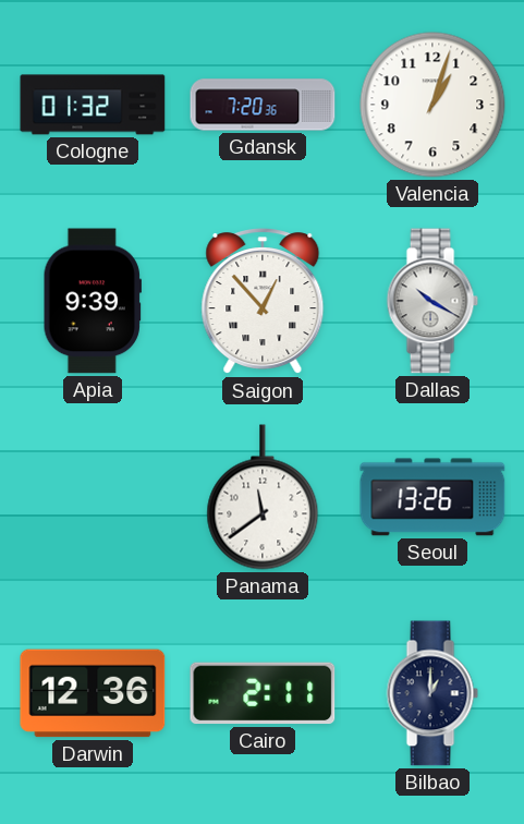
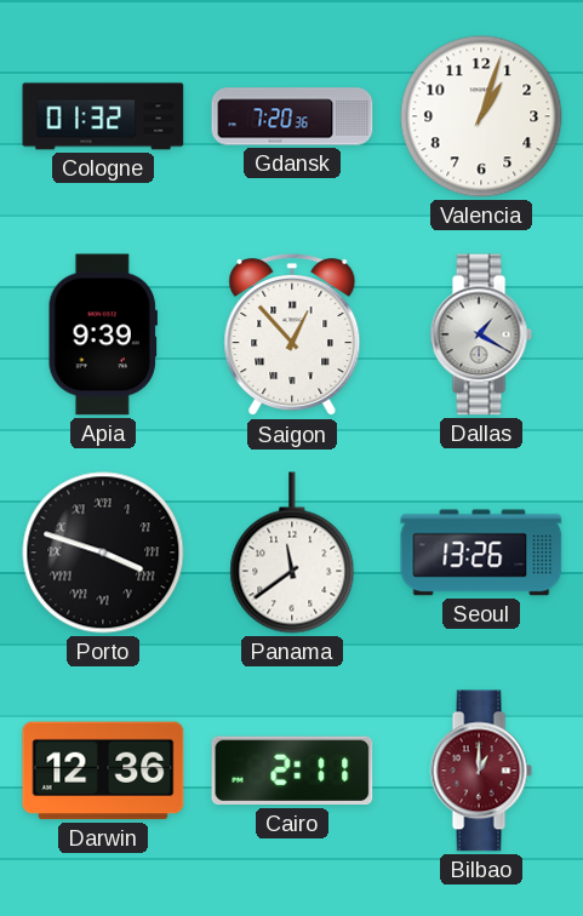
Dallas: 10:20 -> 1:20 (481, 334)
Porto: none -> 3:48 (103, 553)
Bilbao dial: navy -> burgundy (481, 771)
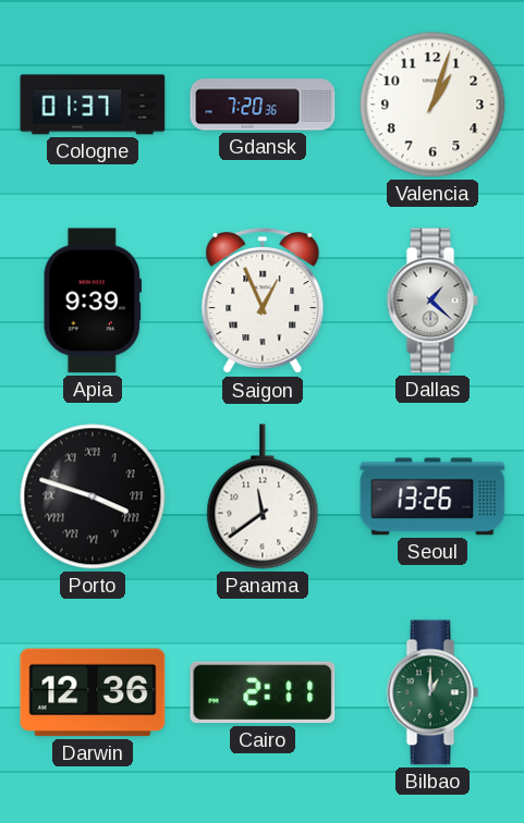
Cologne: 01:32 -> 01:37 (93, 105)
Saigon: 12:53 -> 12:56 (263, 302)
Dallas: 1:20 -> 1:22 (432, 300)
Bilbao dial: burgundy -> green (432, 692)
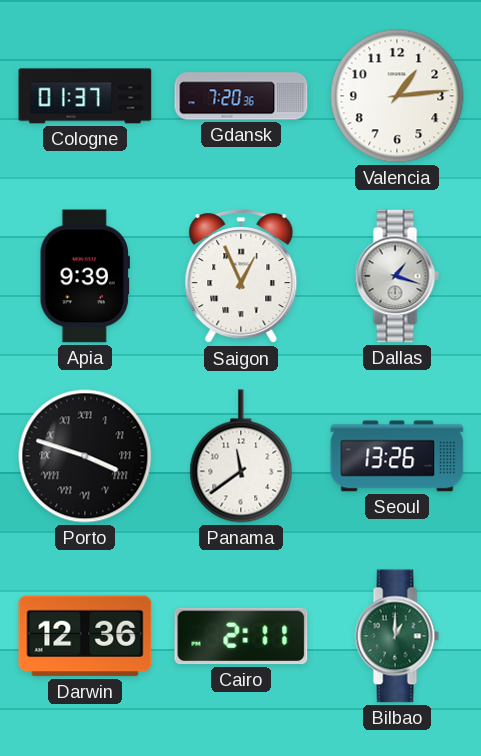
Valencia: 1:03 -> 1:14 (397, 96)
Dallas: 1:22 -> 1:18 (397, 276)
